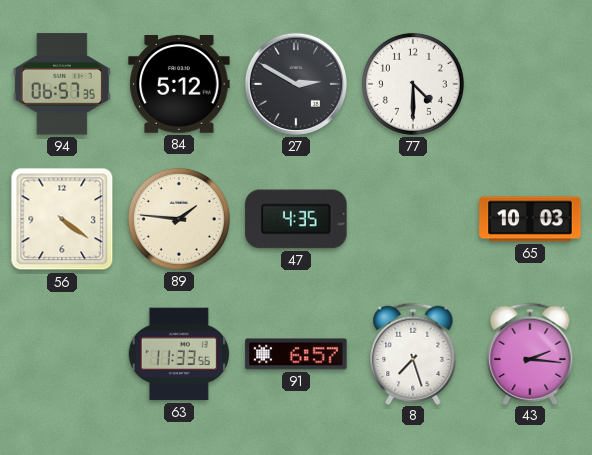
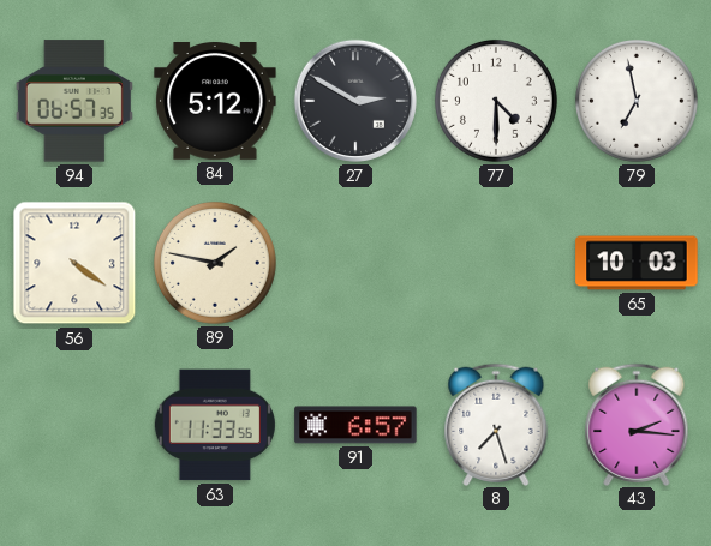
79: none -> 6:58 (637, 101)
89: 1:46 -> 1:47 (215, 263)
47: 4:35 -> none (296, 219)
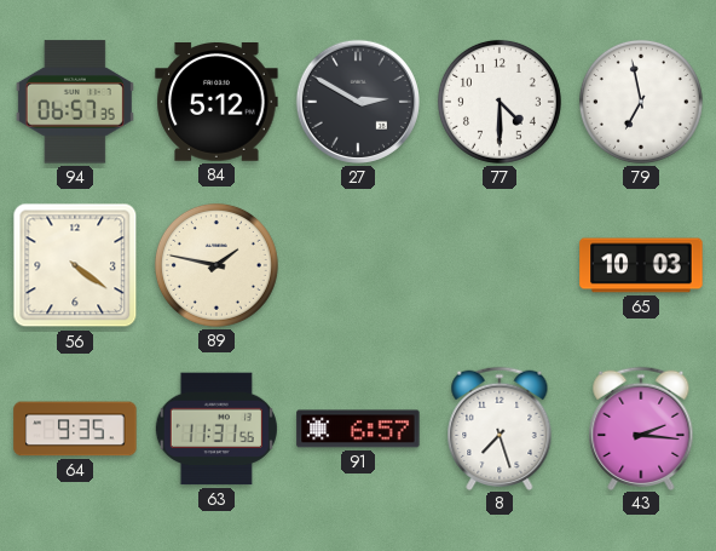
64: none -> 9:35 (75, 429)
63: 11:33 -> 11:31 (216, 429)
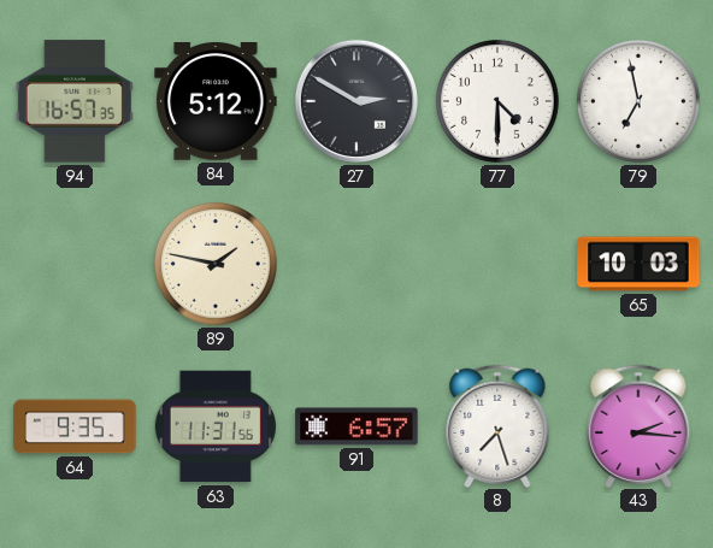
94: 06:57 -> 16:57 (75, 101)
56: 4:21 -> none (75, 265)
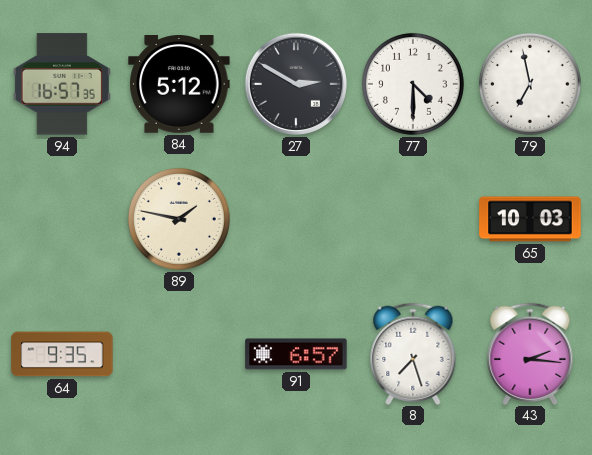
63: 11:31 -> none (216, 426)
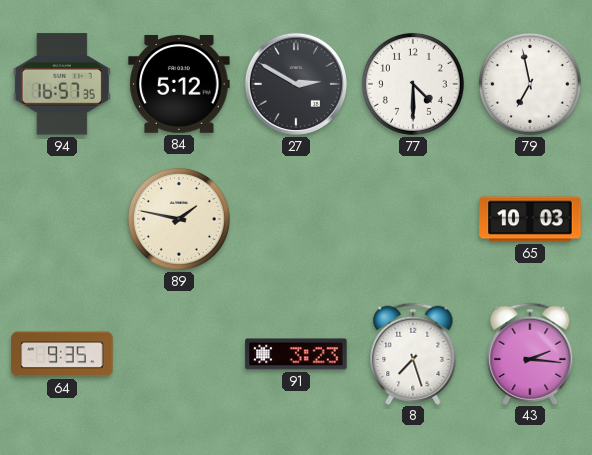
91: 6:57 -> 3:23 (296, 354)
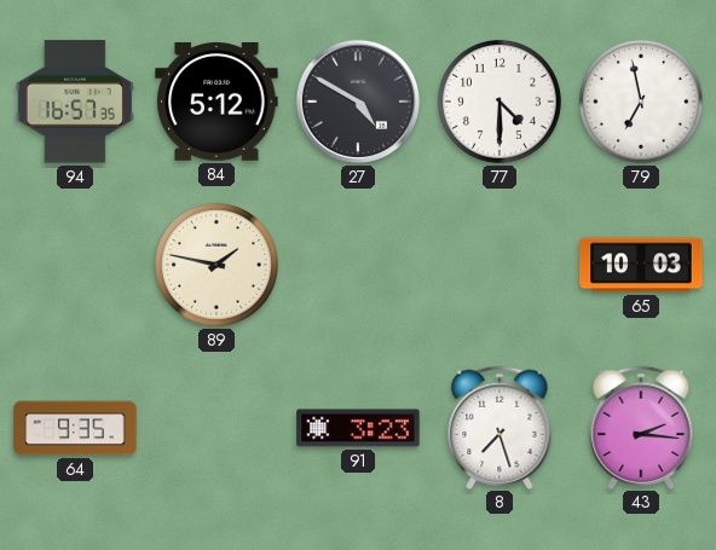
27: 2:50 -> 4:50 (358, 102)
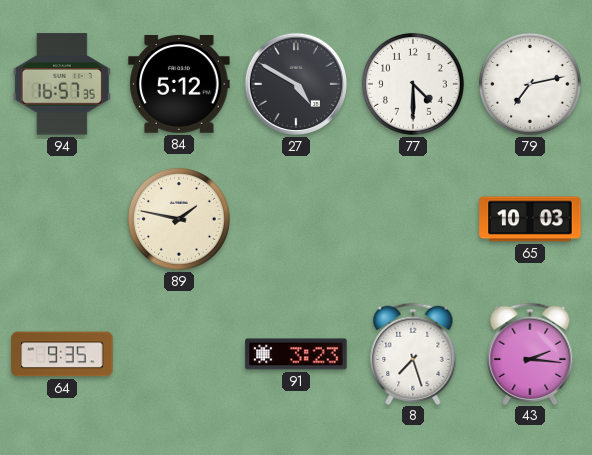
79: 6:58 -> 7:13 (530, 84)
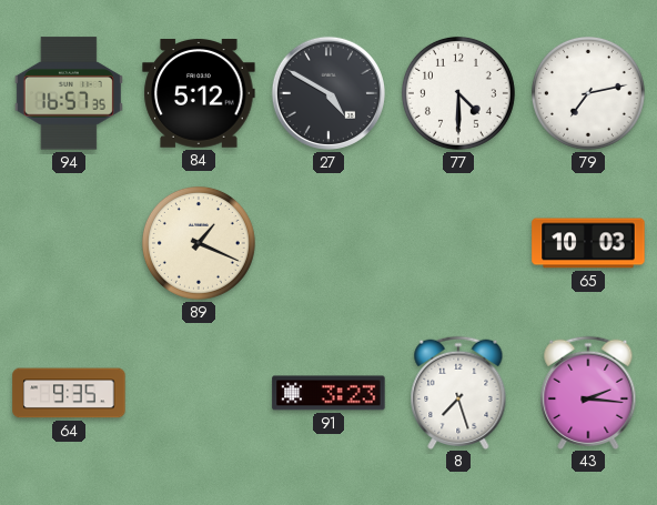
89: 1:47 -> 1:19 (199, 243)
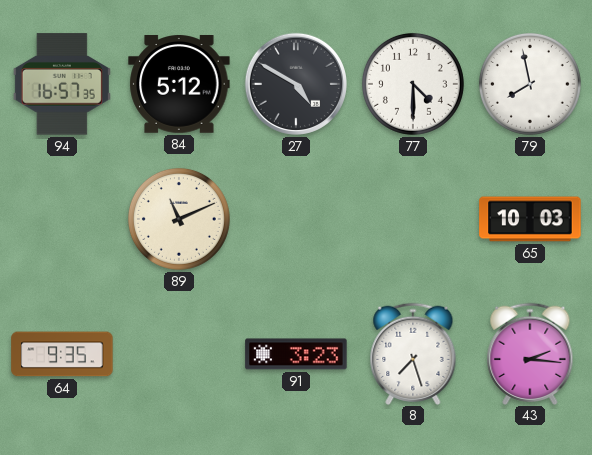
79: 7:13 -> 7:58 (530, 84)
89: 1:19 -> 11:11 (179, 219)
